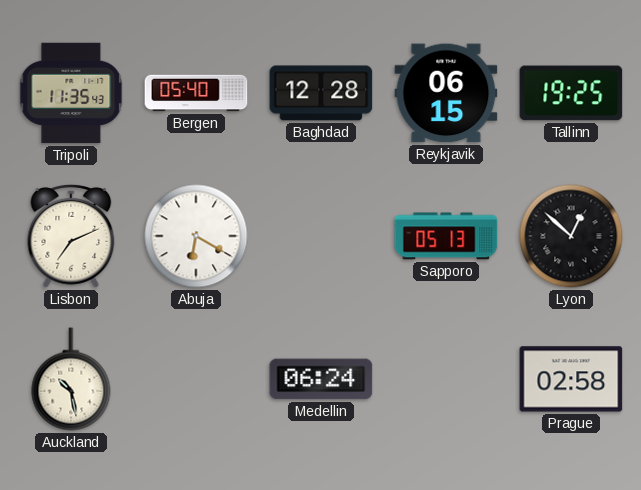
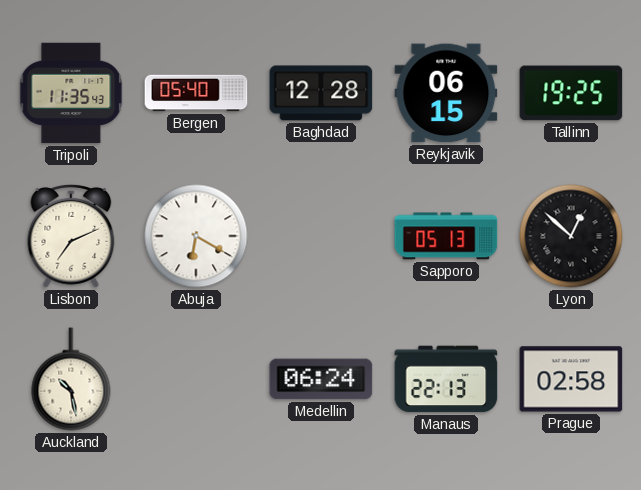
Manaus: none -> 22:13 (446, 379)
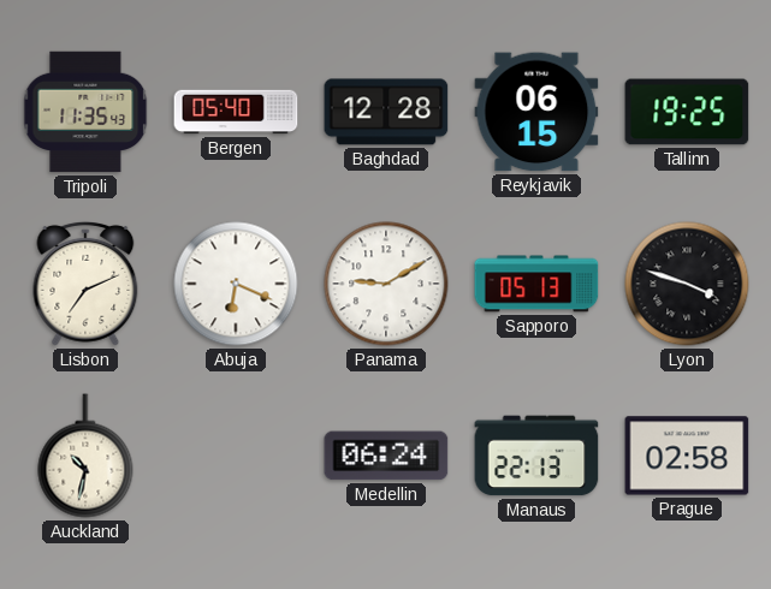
Abuja: 6:20 -> 6:19 (236, 284)
Panama: none -> 9:10 (386, 284)
Lyon: 12:52 -> 3:48 (687, 284)
Auckland: 10:28 -> 10:32 (85, 456)
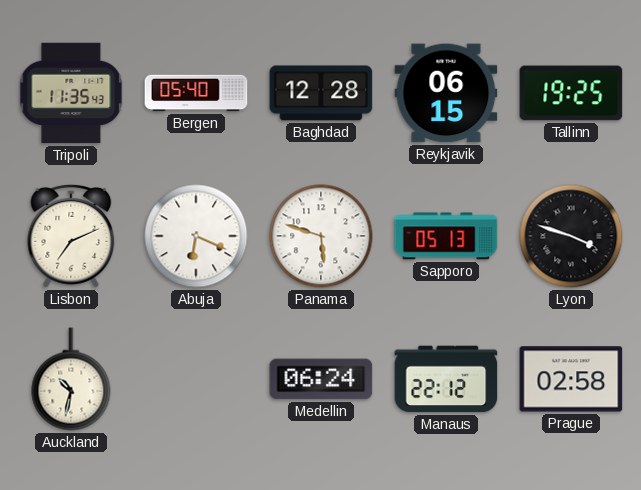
Panama: 9:10 -> 5:48 (321, 236)
Manaus: 22:13 -> 22:12 (446, 379)
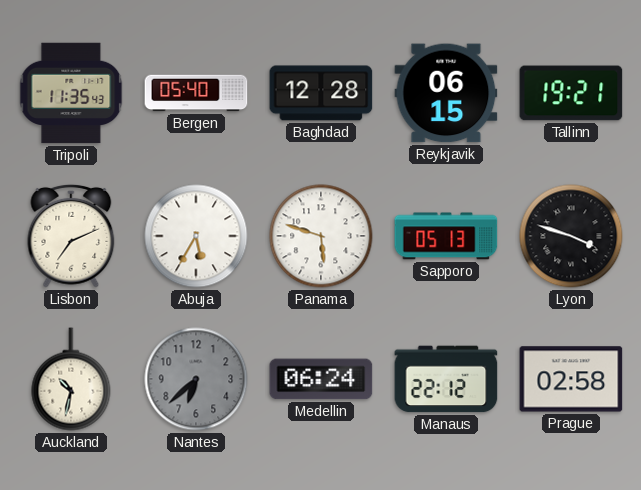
Tallinn: 19:25 -> 19:21 (571, 93)
Abuja: 6:19 -> 5:35 (196, 236)
Nantes: none -> 6:38 (196, 379)
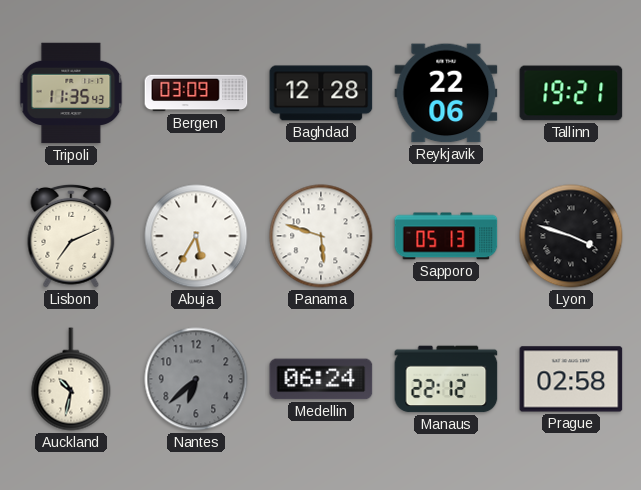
Bergen: 05:40 -> 03:09 (196, 93)
Reykjavik: 06:15 -> 22:06 (446, 93)
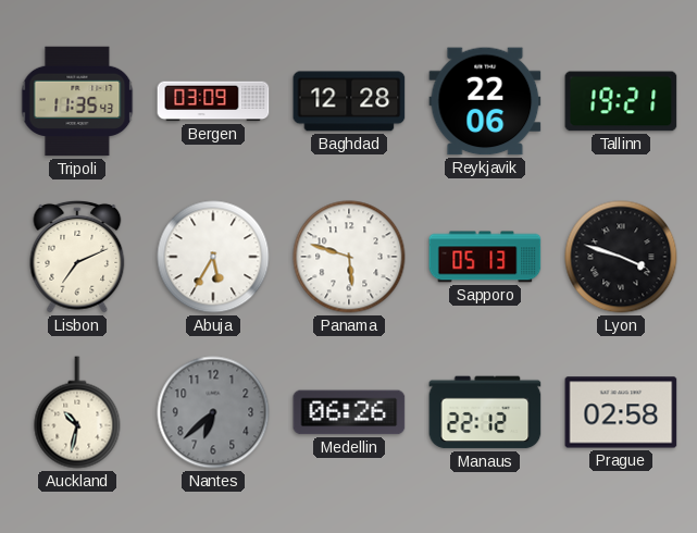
Medellin: 06:24 -> 06:26 (349, 412)
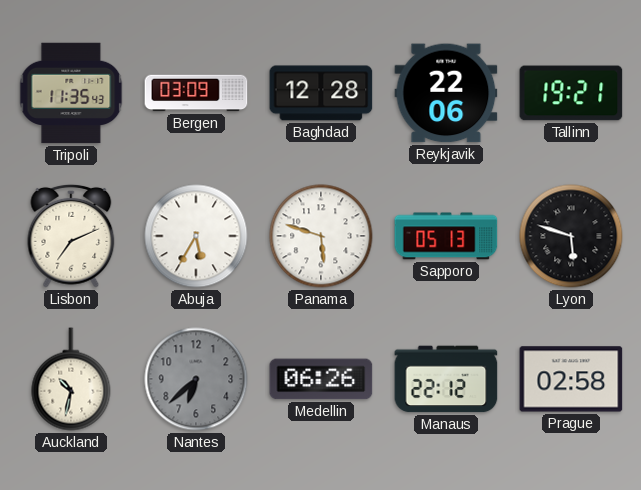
Lyon: 3:48 -> 5:48 (571, 236)
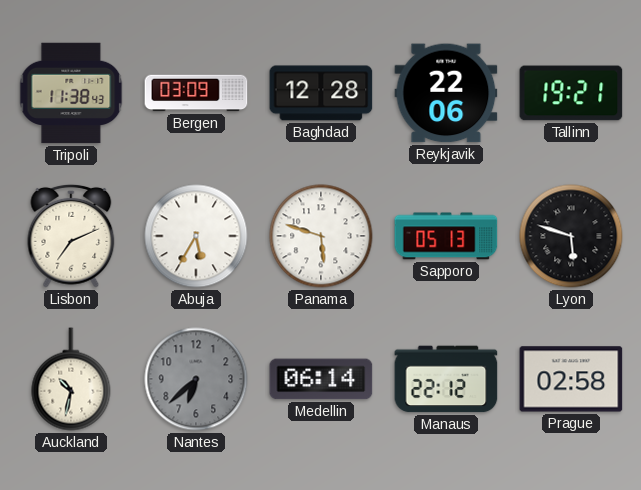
Tripoli: 11:35 -> 11:38 (71, 93)
Medellin: 06:26 -> 06:14 (321, 379)
